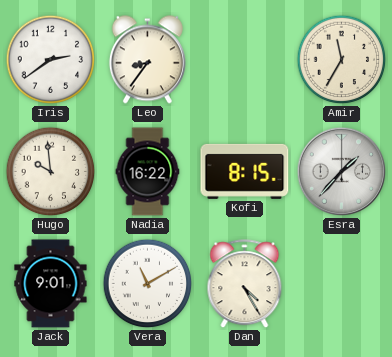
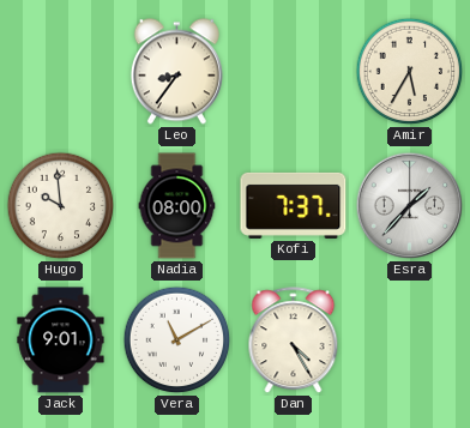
Iris: 2:39 -> none (51, 60)
Amir: 11:35 -> 5:35 (410, 72)
Nadia: 16:22 -> 08:00 (177, 206)
Kofi: 8:15 -> 7:37 (294, 205)
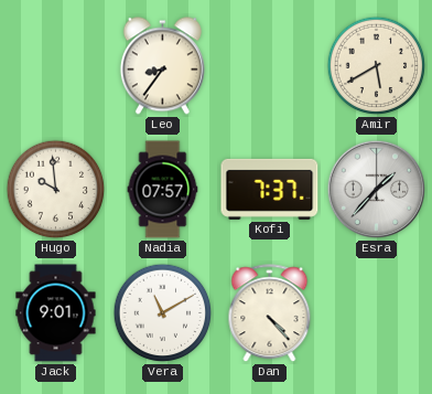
Amir: 5:35 -> 5:40 (377, 66)
Nadia: 08:00 -> 07:57 (163, 190)
Dan: 4:25 -> 4:23 (270, 313)
